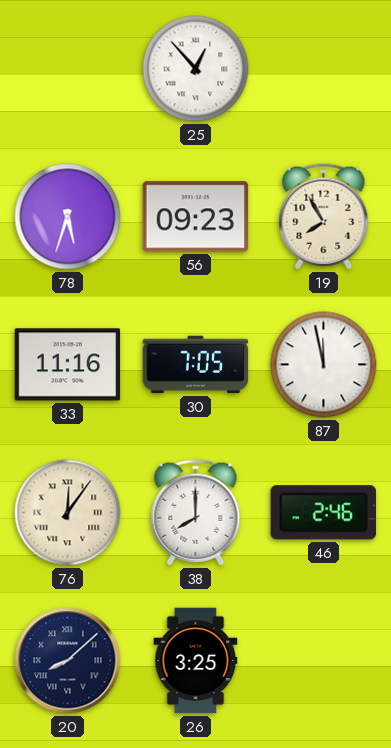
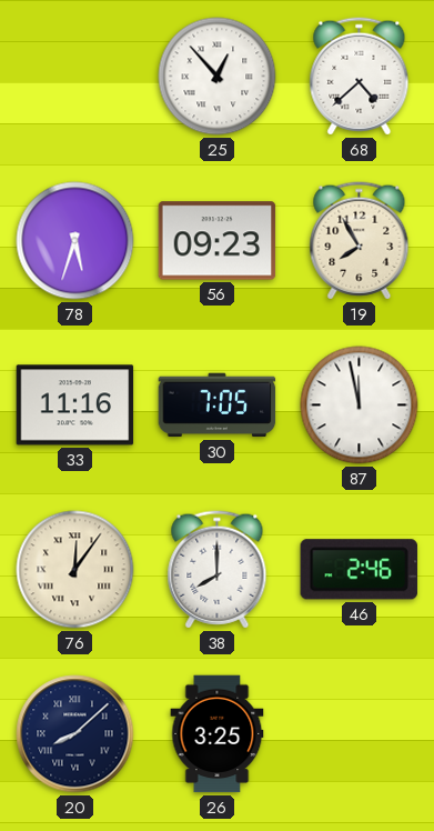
68: none -> 4:38 (360, 77)
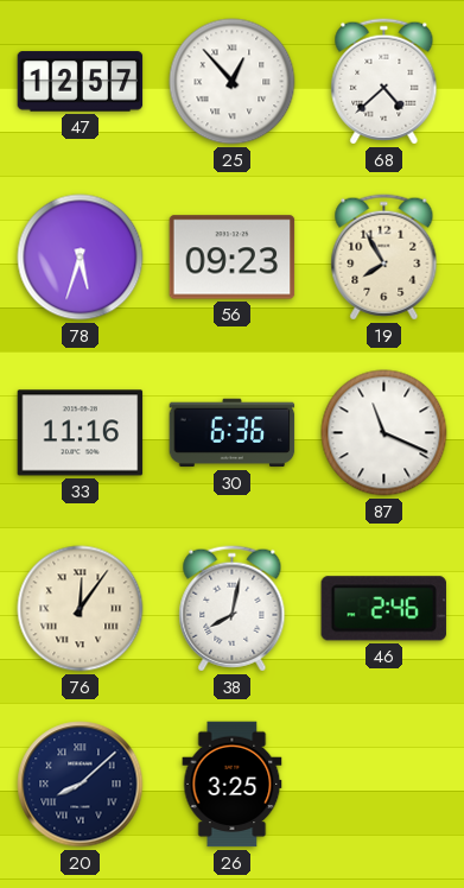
47: none -> 12:57 (81, 82)
30: 7:05 -> 6:36 (233, 433)
87: 11:58 -> 11:19 (384, 433)
38: 8:00 -> 8:02 (233, 609)
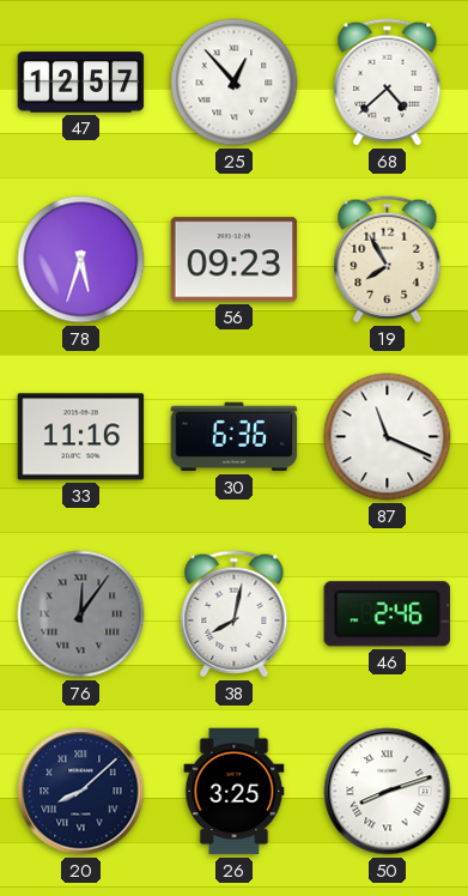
76 dial: cream -> grey (81, 615)
50: none -> 8:12 (388, 792)
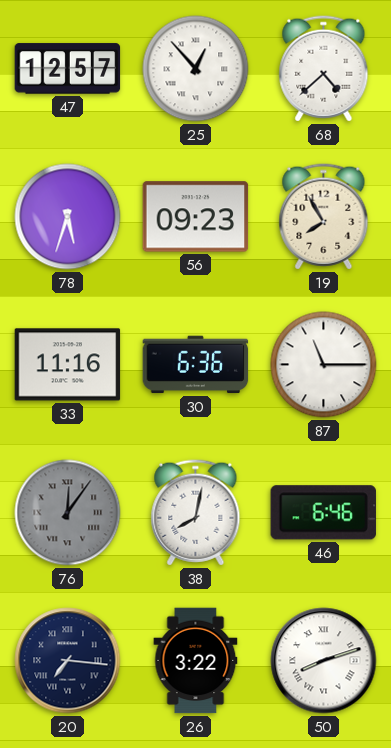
87: 11:19 -> 11:15 (324, 365)
46: 2:46 -> 6:46 (323, 513)
20: 8:08 -> 7:16 (68, 661)
26: 3:25 -> 3:22 (196, 661)
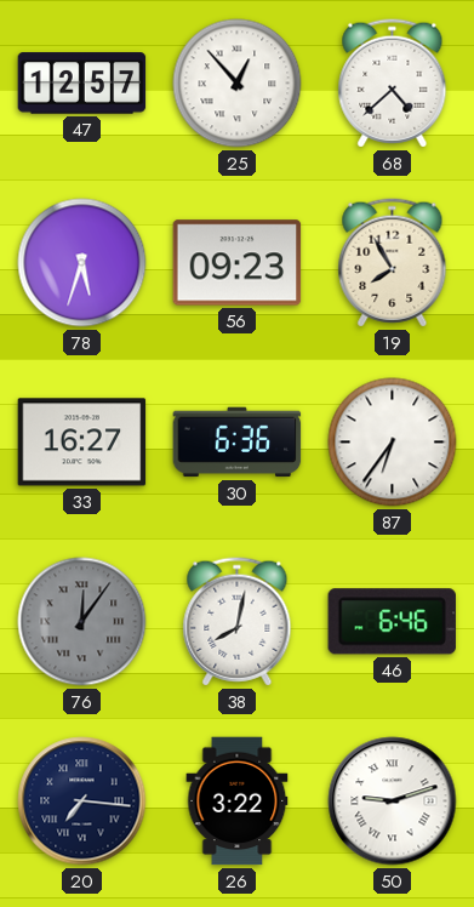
33: 11:16 -> 16:27 (82, 443)
87: 11:15 -> 6:36 (393, 443)
50: 8:12 -> 9:12 (393, 802)
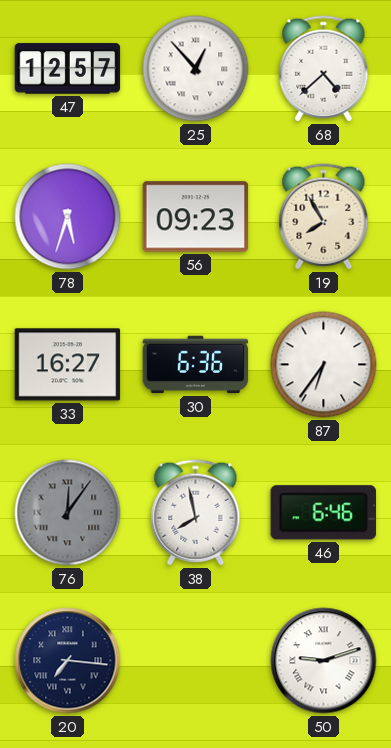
38: 8:02 -> 7:58 (196, 513)
26: 3:22 -> none (238, 802)
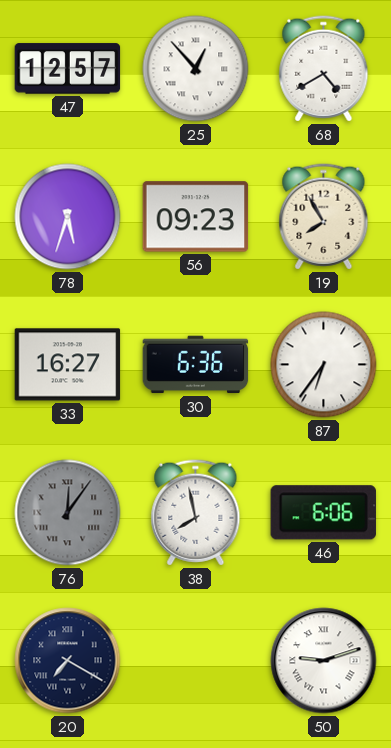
68: 4:38 -> 4:40 (324, 69)
46: 6:46 -> 6:06 (323, 513)
20: 7:16 -> 7:20 (68, 661)
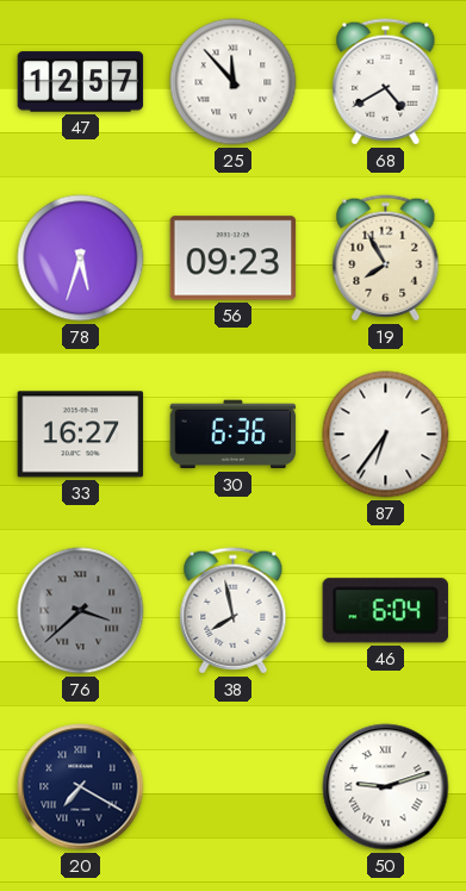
25: 12:53 -> 11:53 (234, 82)
76: 12:06 -> 3:38 (81, 611)
46: 6:06 -> 6:04 (385, 611)
